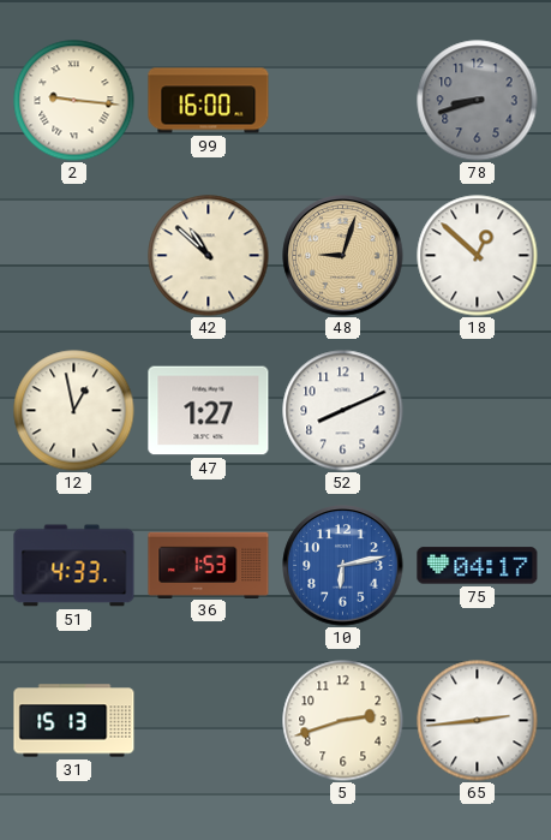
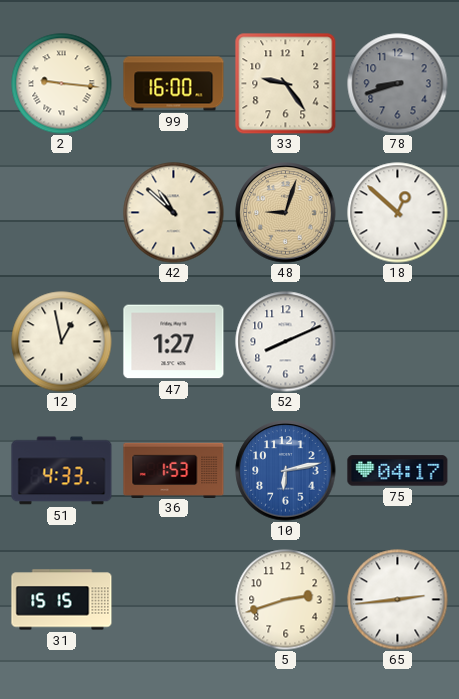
33: none -> 9:24 (286, 84)
31: 15:13 -> 15:15 (62, 600)
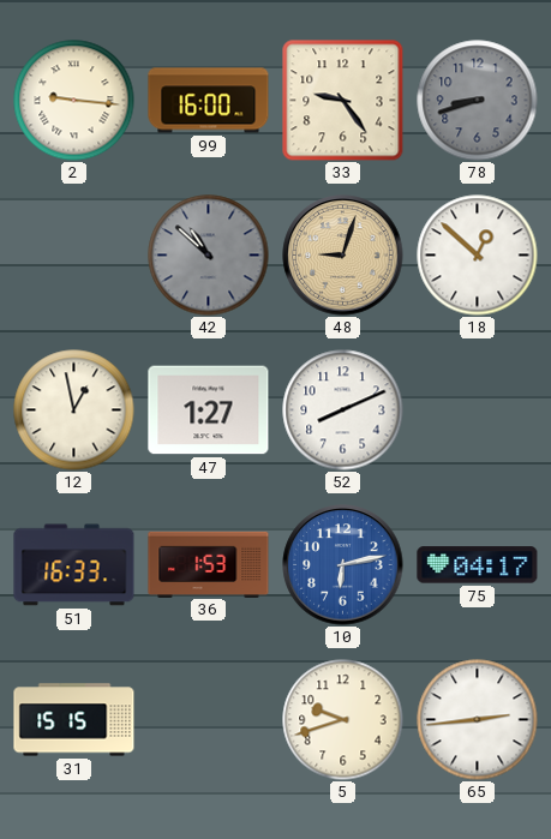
42 dial: cream -> grey (209, 256)
51: 4:33 -> 16:33 (74, 565)
5: 2:42 -> 9:42 (343, 720)
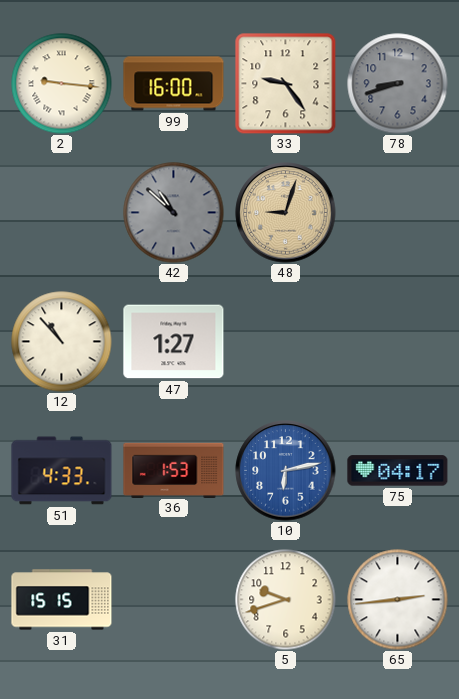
18: 12:52 -> none (478, 256)
12: 12:58 -> 10:53 (62, 342)
52: 8:11 -> none (343, 410)
51: 16:33 -> 4:33 (62, 471)
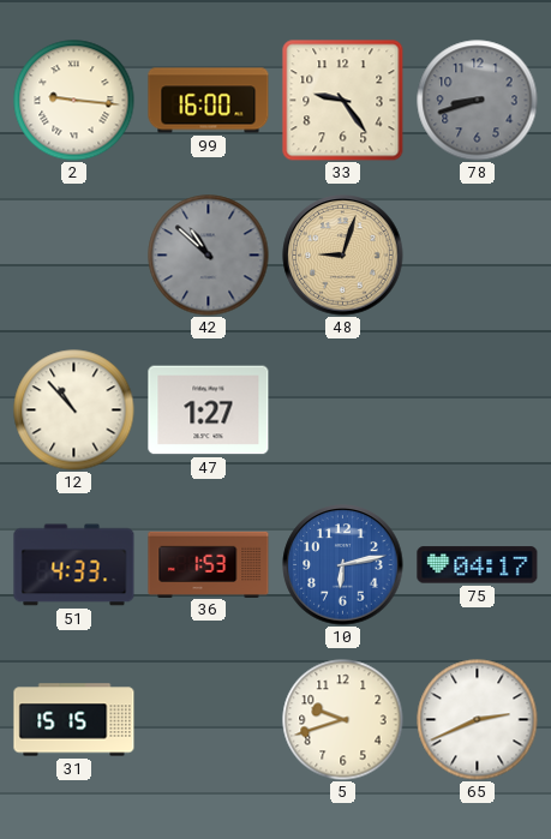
65: 2:44 -> 2:41 (478, 720)
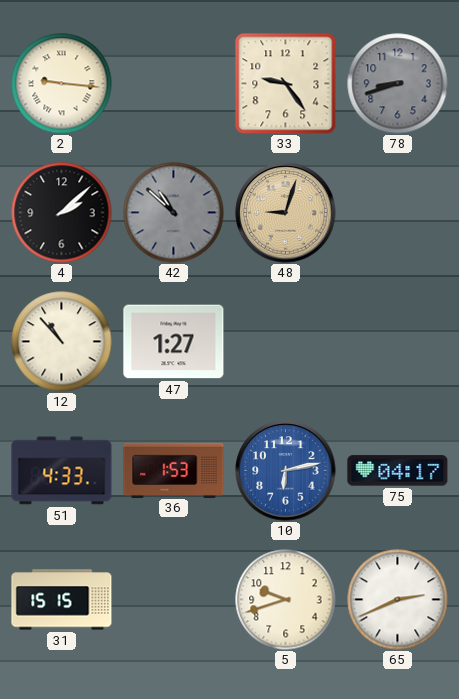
99: 16:00 -> none (209, 101)
4: none -> 2:08 (62, 213)
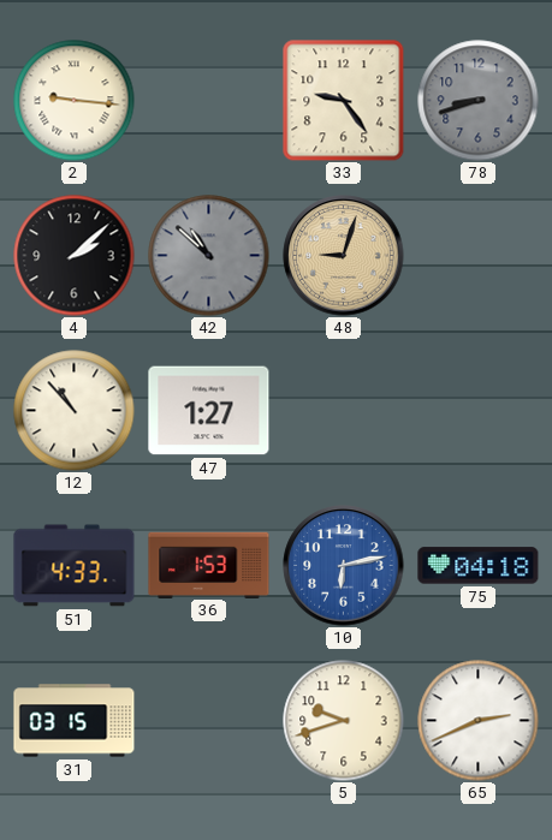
75: 04:17 -> 04:18 (479, 566)
31: 15:15 -> 03:15 (75, 721)
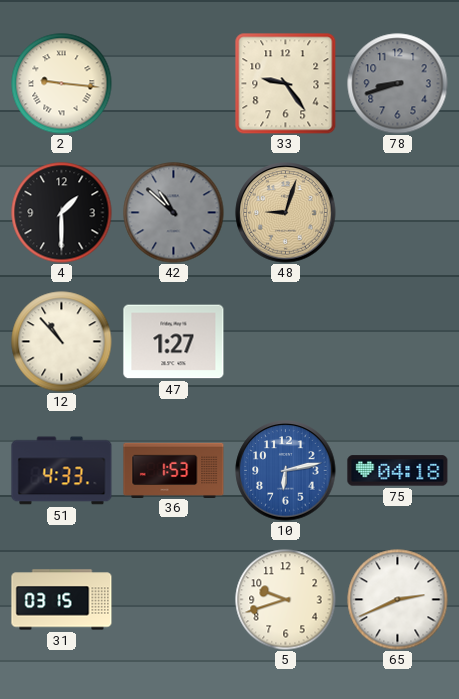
4: 2:08 -> 1:30 (62, 213)
